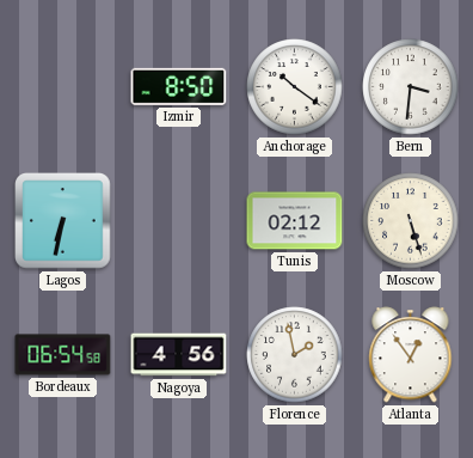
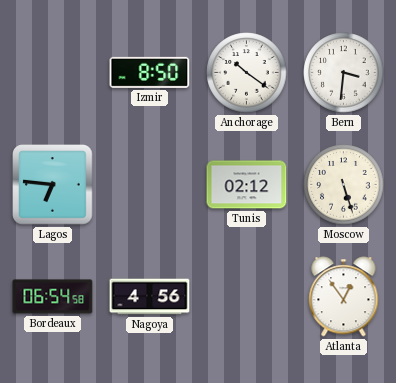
Lagos: 6:32 -> 6:46 (53, 185)
Florence: 1:58 -> none (295, 355)
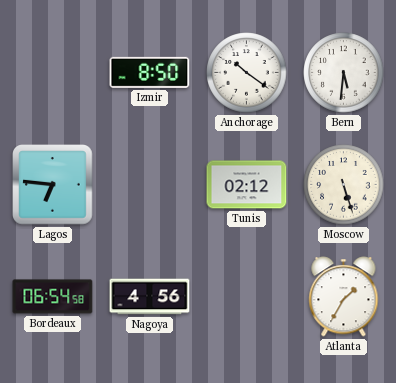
Bern: 3:31 -> 5:31 (344, 73)
Atlanta: 12:54 -> 1:35 (344, 297)
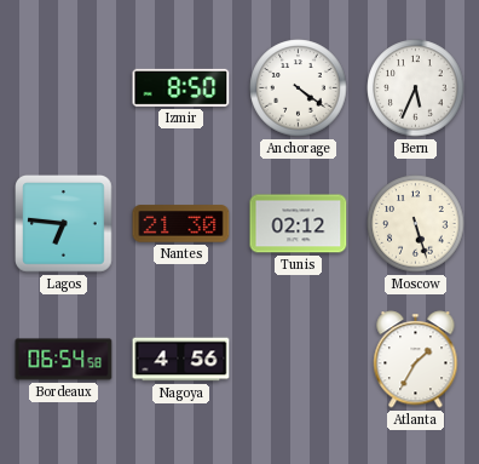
Anchorage: 10:21 -> 4:21 (299, 88)
Bern: 5:31 -> 5:34 (416, 88)
Nantes: none -> 21:30 (181, 224)
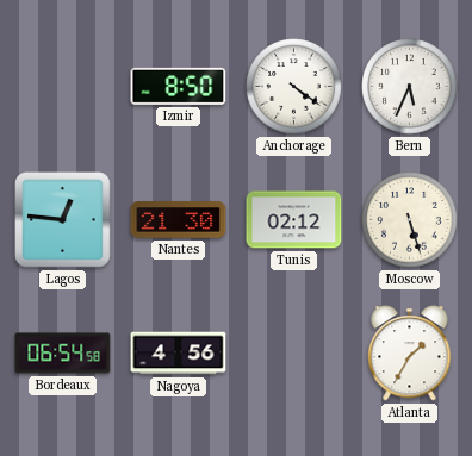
Lagos: 6:46 -> 12:46 (63, 220)
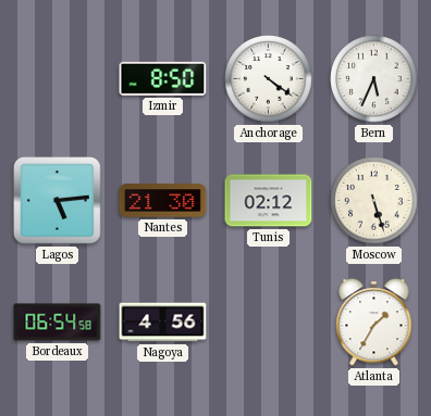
Lagos: 12:46 -> 5:14 (58, 201)
